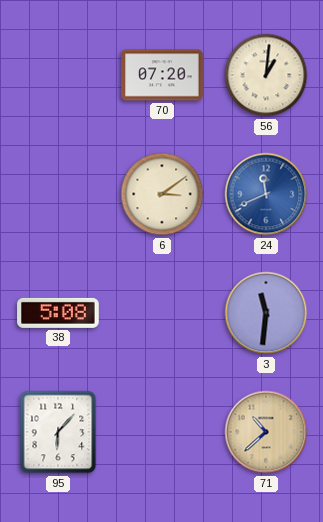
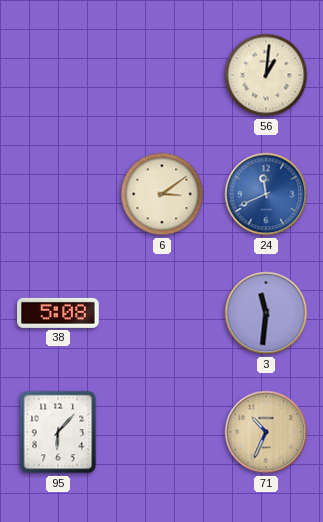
70: 07:20 -> none (162, 75)
71: 10:38 -> 10:34 (266, 432)
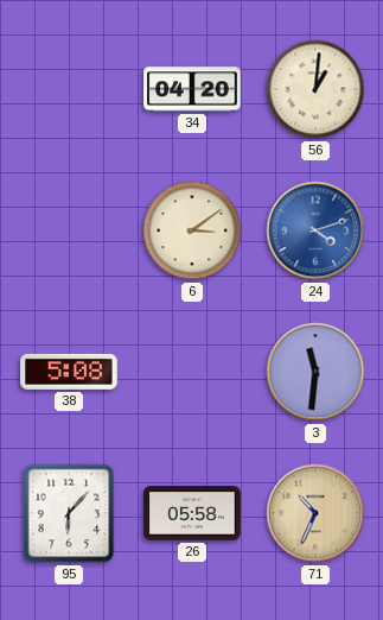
34: none -> 04:20 (192, 89)
24: 11:41 -> 4:12 (315, 230)
26: none -> 05:58 (192, 513)
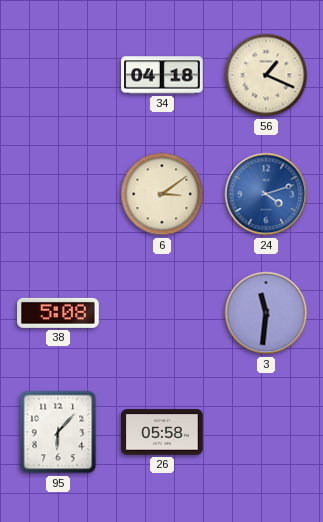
34: 04:20 -> 04:18 (162, 75)
56: 1:01 -> 1:19 (266, 75)
71: 10:34 -> none (315, 513)
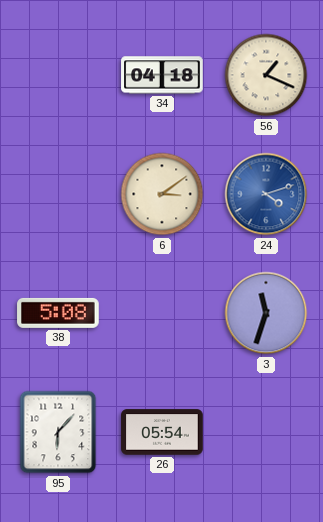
3: 11:31 -> 11:33 (266, 313)
26: 05:58 -> 05:54 (162, 432)
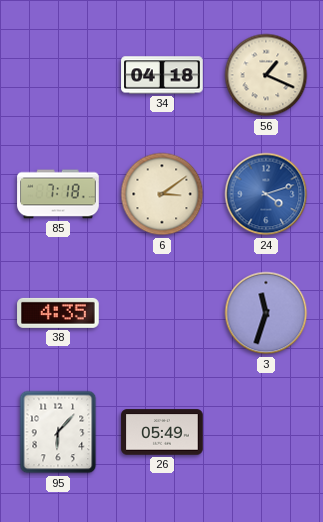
85: none -> 7:18 (58, 194)
38: 5:08 -> 4:35 (58, 313)
26: 05:54 -> 05:49 (162, 432)
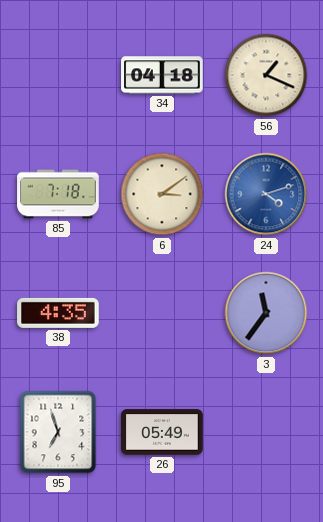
3: 11:33 -> 11:36 (266, 313)
95: 6:07 -> 6:57 (58, 432)
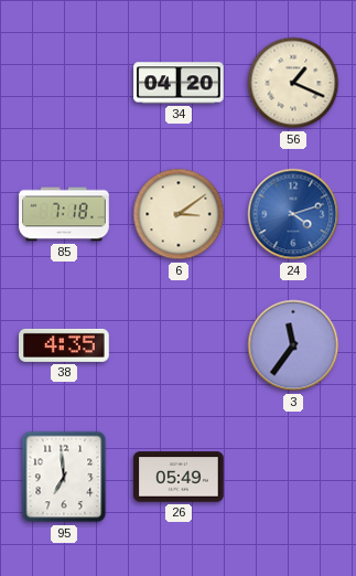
34: 04:18 -> 04:20 (179, 83)
95: 6:57 -> 6:59 (64, 477)
